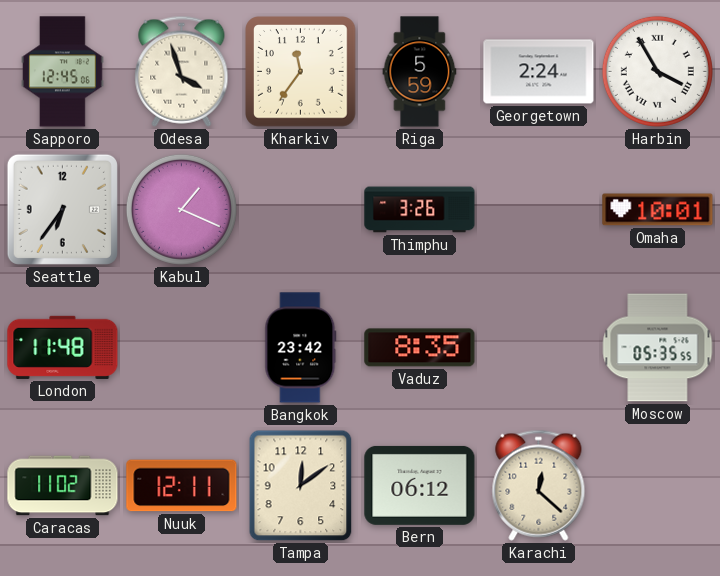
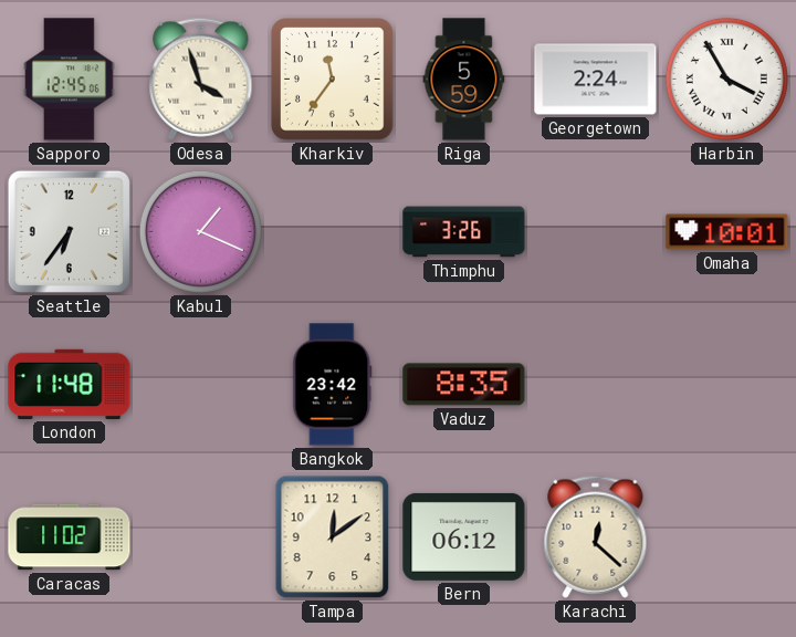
Moscow: 05:35 -> none (658, 348)
Nuuk: 12:11 -> none (182, 486)
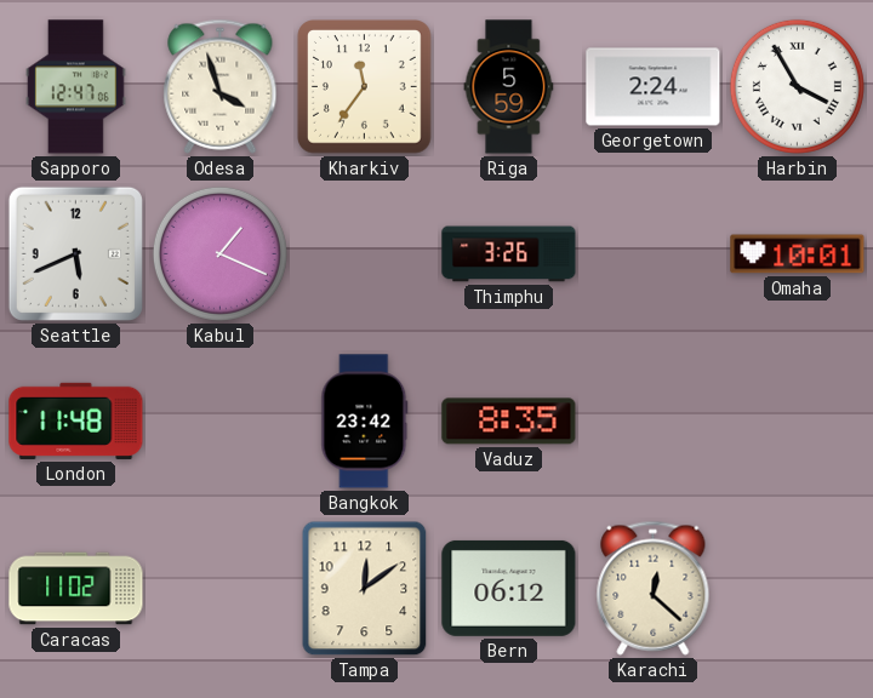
Sapporo: 12:45 -> 12:47 (76, 87)
Seattle: 6:36 -> 5:41 (75, 253)
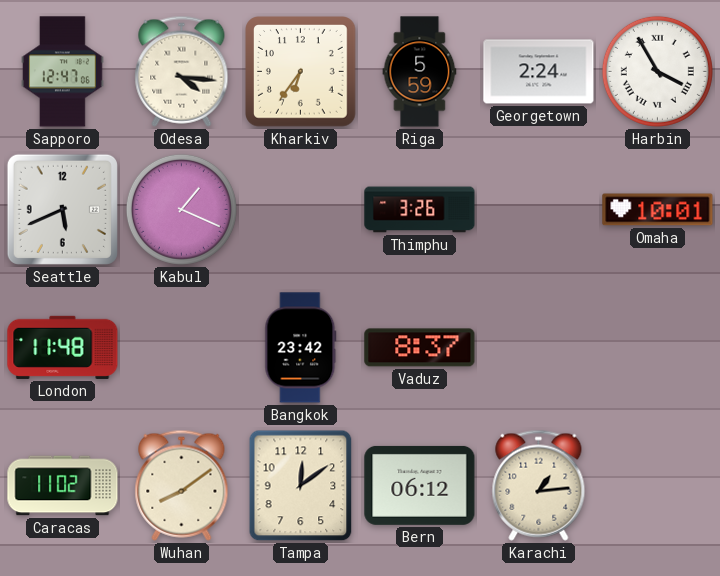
Odesa: 3:57 -> 4:16 (182, 71)
Kharkiv: 11:36 -> 6:36 (301, 72)
Vaduz: 8:35 -> 8:37 (420, 348)
Wuhan: none -> 8:09 (182, 485)
Karachi: 12:22 -> 1:14 (539, 485)
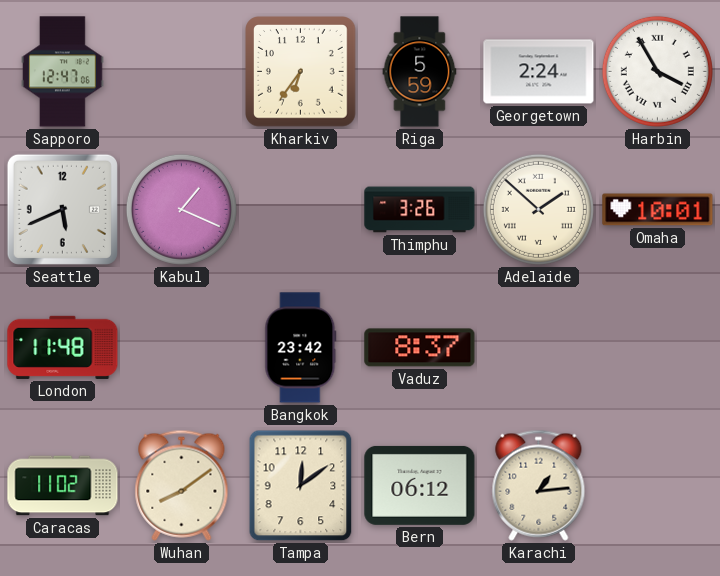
Odesa: 4:16 -> none (182, 71)
Adelaide: none -> 1:52 (538, 209)
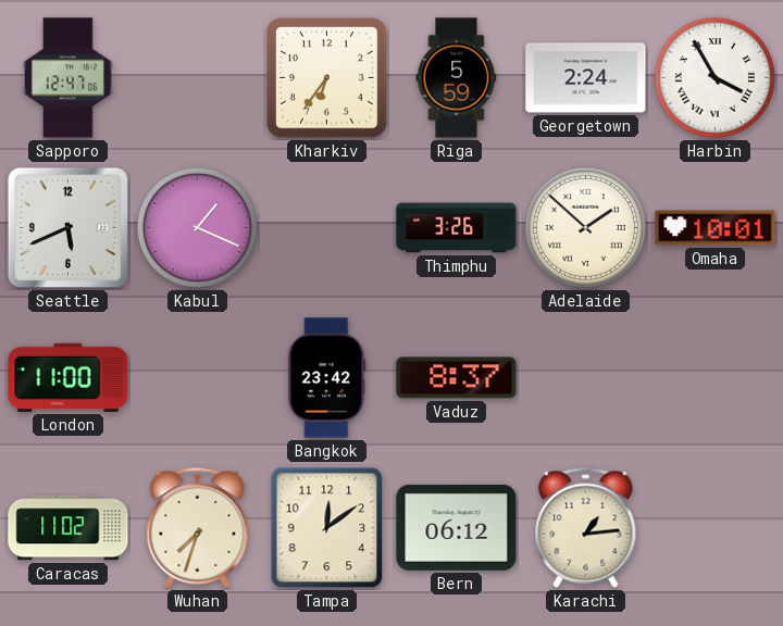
London: 11:48 -> 11:00 (69, 377)
Wuhan: 8:09 -> 7:33 (198, 527)
